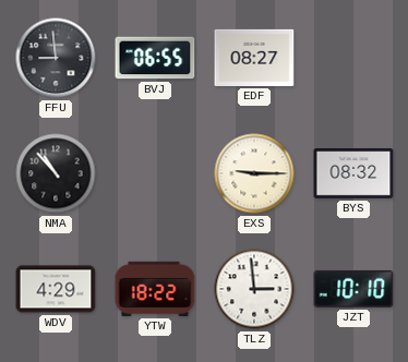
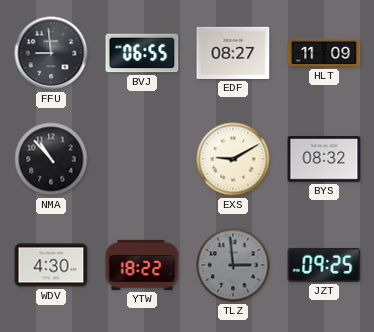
HLT: none -> 11:09 (324, 53)
EXS: 9:15 -> 9:10 (233, 159)
WDV: 4:29 -> 4:30 (51, 265)
TLZ dial: white -> grey (233, 265)
JZT: 10:10 -> 09:25 (324, 265)
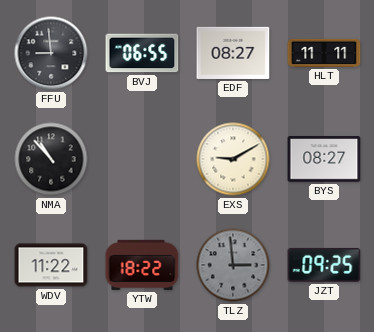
HLT: 11:09 -> 11:11 (324, 53)
BYS: 08:32 -> 08:27 (324, 159)
WDV: 4:30 -> 11:22 (51, 265)
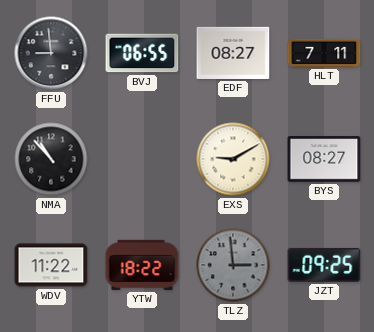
HLT: 11:11 -> 7:11 (324, 53)
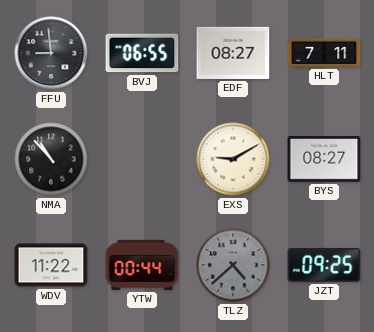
YTW: 18:22 -> 00:44 (142, 265)
TLZ: 2:59 -> 4:38 (233, 265)
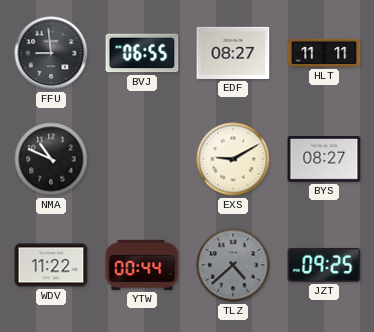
HLT: 7:11 -> 11:11 (324, 53)
NMA: 10:53 -> 10:49 (51, 159)
